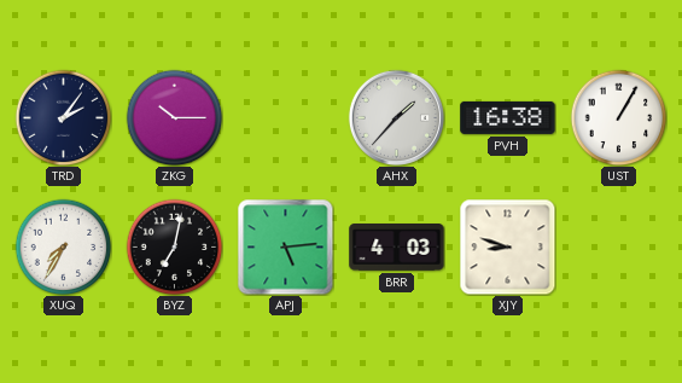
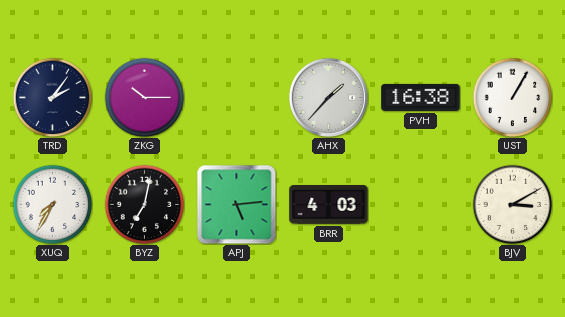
XJY: 8:48 -> none (507, 246)
BJV: none -> 3:10 (512, 204)
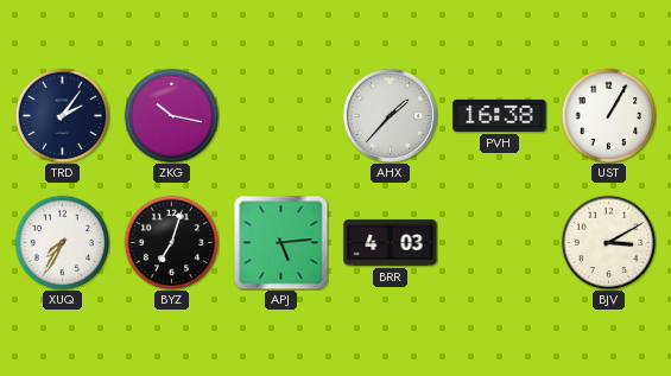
ZKG: 10:15 -> 10:17 (171, 115)
BYZ: 7:02 -> 7:03 (171, 242)
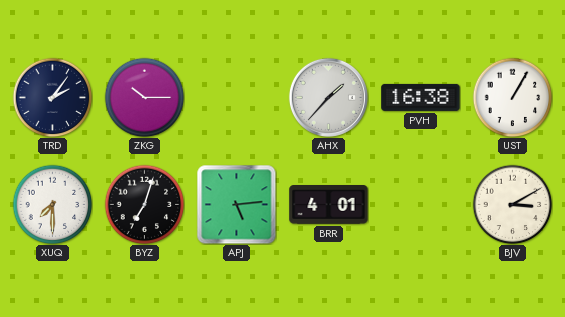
ZKG: 10:17 -> 10:15 (144, 97)
XUQ: 7:35 -> 7:30 (52, 204)
BRR: 4:03 -> 4:01 (329, 205)
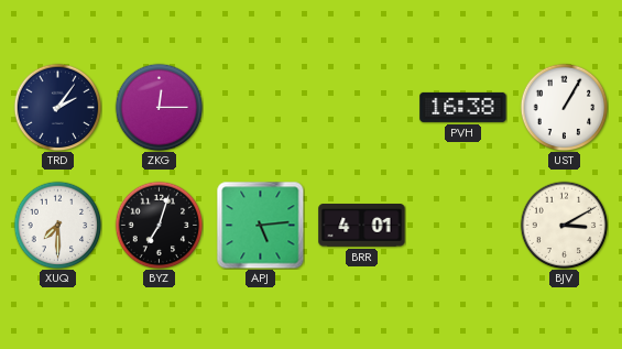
ZKG: 10:15 -> 12:15 (159, 107)
AHX: 1:37 -> none (328, 97)
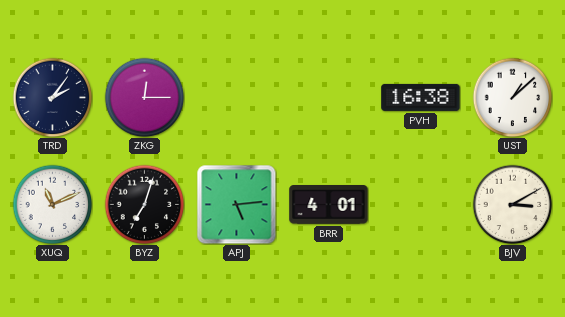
UST: 1:05 -> 1:08 (512, 97)
XUQ: 7:30 -> 11:11 (52, 204)
